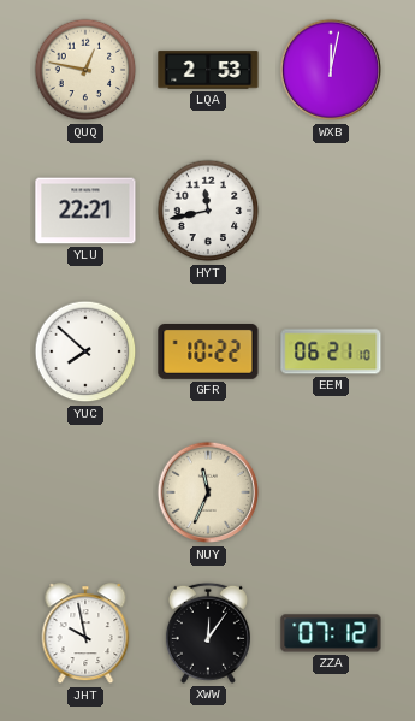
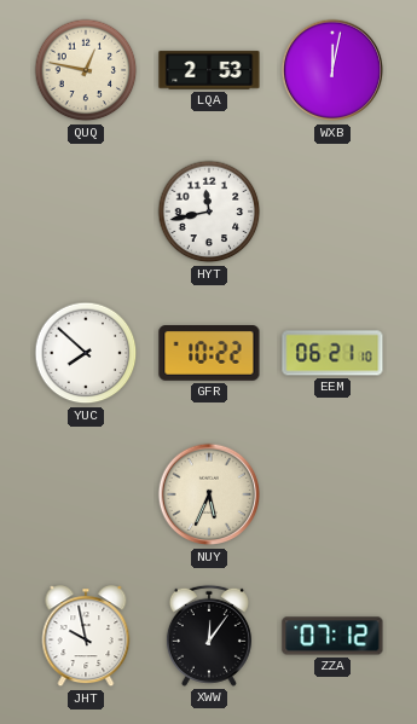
YLU: 22:21 -> none (85, 211)
NUY: 11:34 -> 5:34 (209, 494)
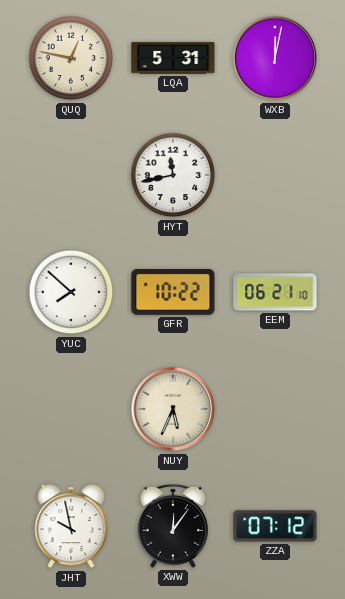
LQA: 2:53 -> 5:31 (173, 58)
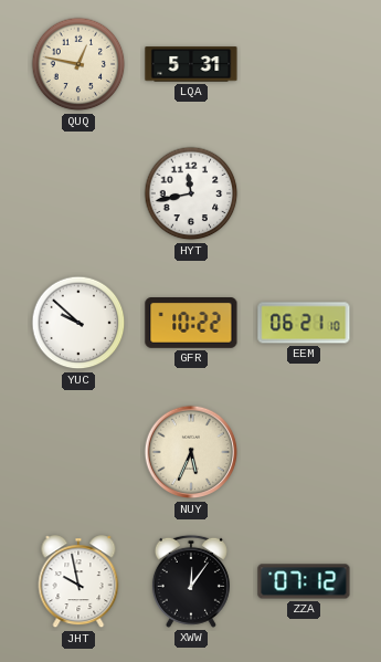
WXB: 12:02 -> none (275, 58)
YUC: 7:52 -> 9:52 (78, 323)
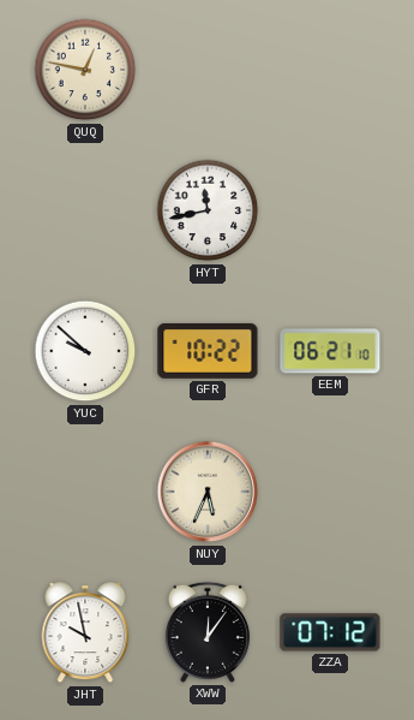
LQA: 5:31 -> none (191, 64)
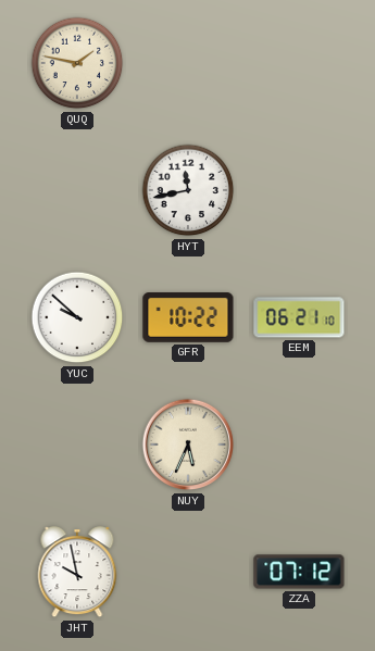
QUQ: 12:47 -> 1:47 (77, 63)
XWW: 12:06 -> none (208, 632)
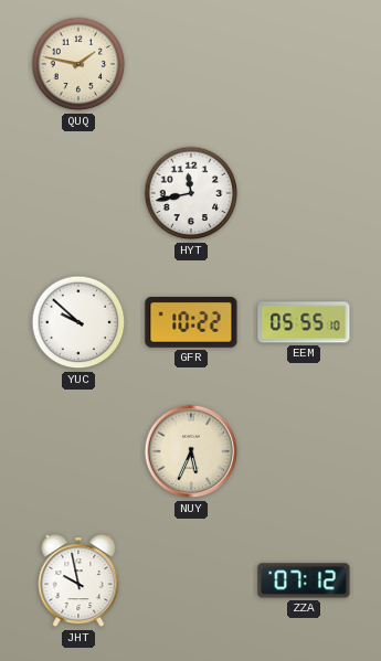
EEM: 06:21 -> 05:55 (304, 322)
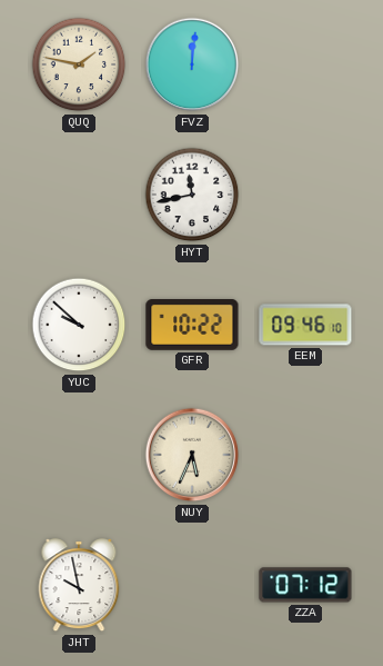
FVZ: none -> 12:01 (192, 64)
EEM: 05:55 -> 09:46 (305, 325)
